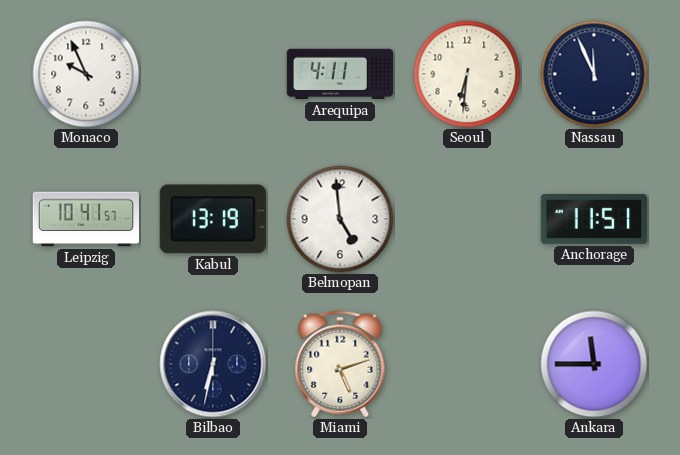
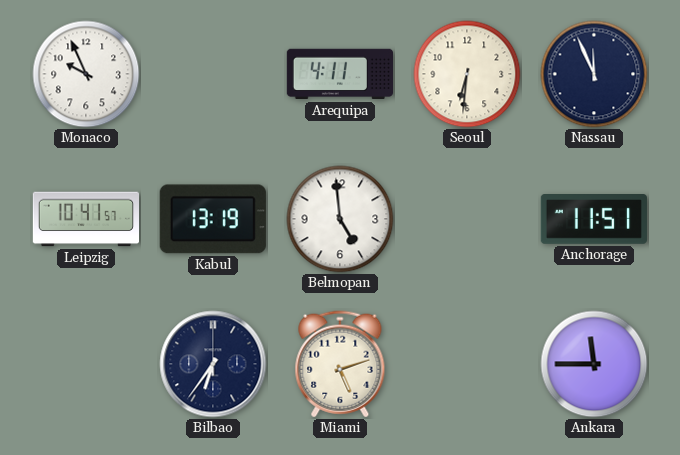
Bilbao: 6:32 -> 6:36 (213, 364)
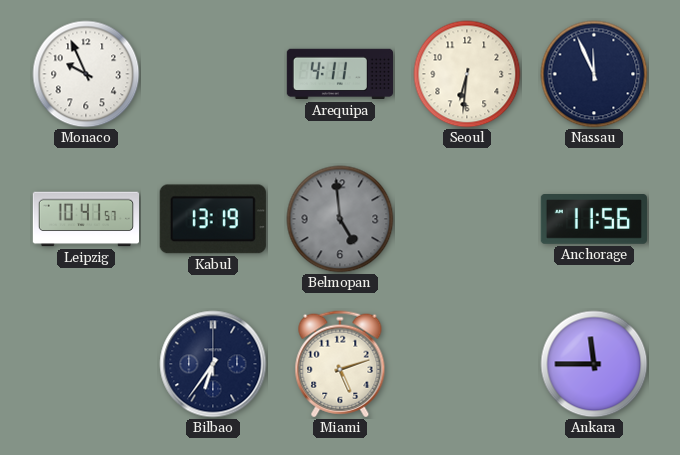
Belmopan dial: white -> grey (340, 219)
Anchorage: 11:51 -> 11:56 (593, 220)
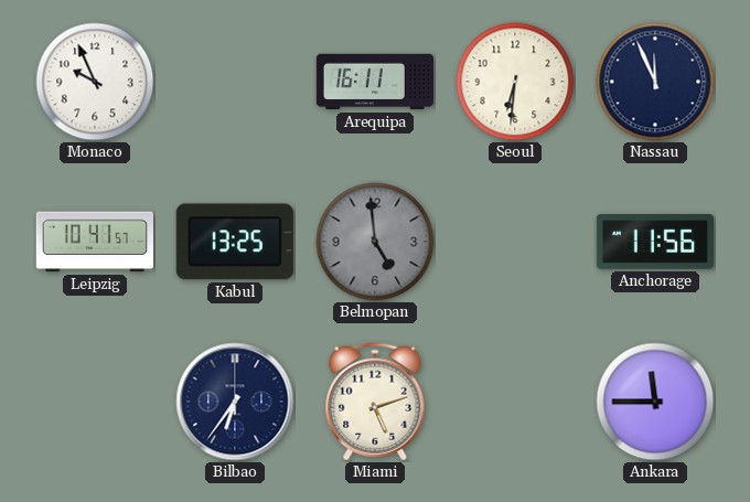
Arequipa: 4:11 -> 16:11 (374, 82)
Kabul: 13:19 -> 13:25 (235, 242)
